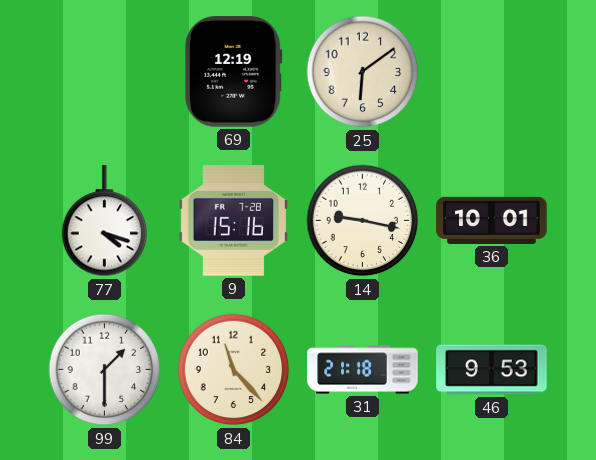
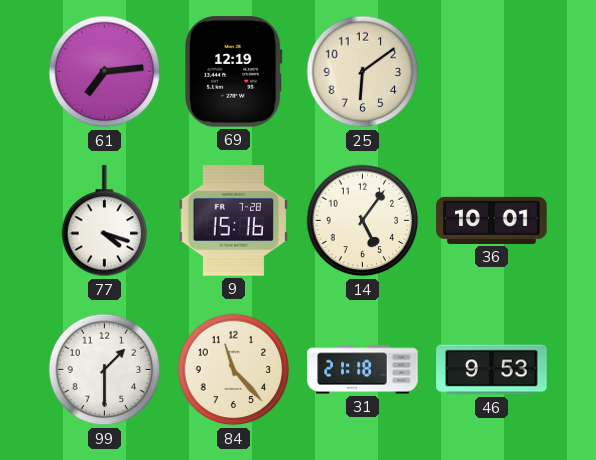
61: none -> 7:14 (105, 72)
14: 9:17 -> 5:06 (363, 221)
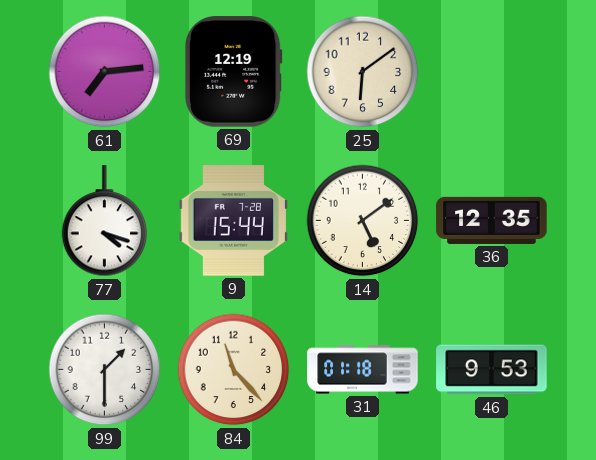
9: 15:16 -> 15:44 (233, 221)
14: 5:06 -> 5:09 (363, 221)
36: 10:01 -> 12:35 (492, 220)
31: 21:18 -> 01:18 (363, 370)
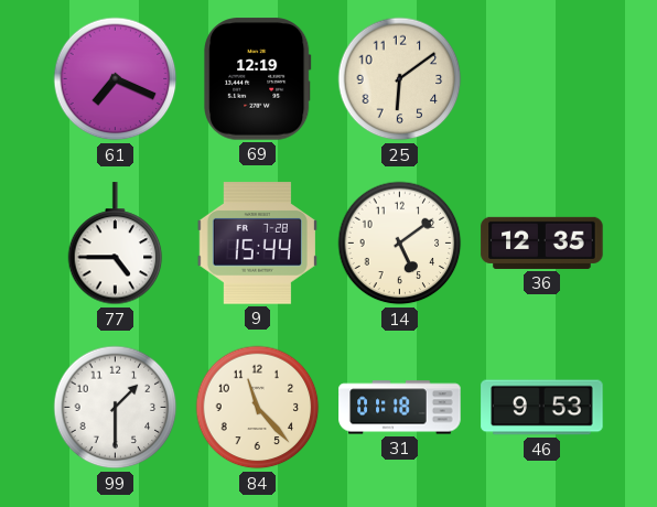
61: 7:14 -> 7:19 (116, 79)
77: 4:18 -> 4:45 (116, 244)
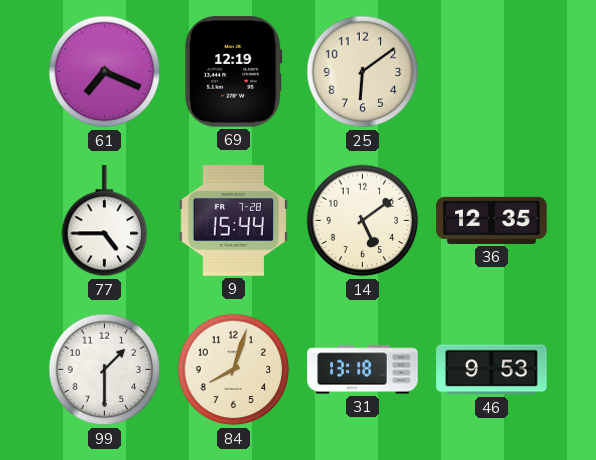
84: 11:23 -> 8:03 (234, 370)
31: 01:18 -> 13:18 (363, 370)
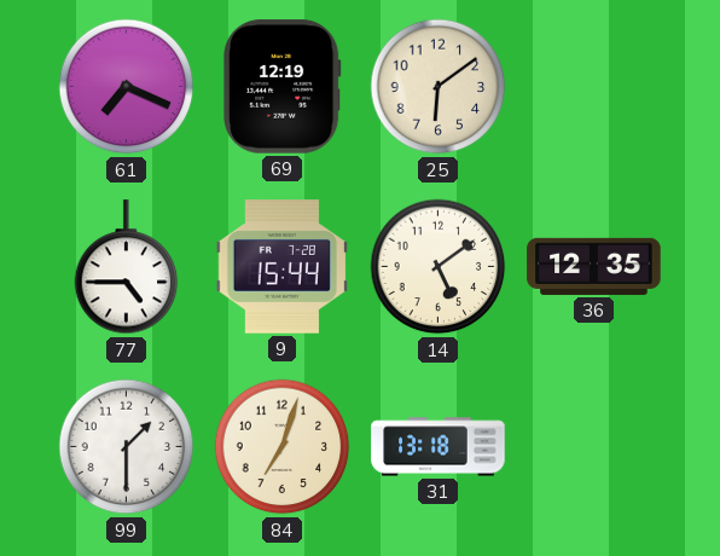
84: 8:03 -> 7:03 (283, 447)
46: 9:53 -> none (492, 370)
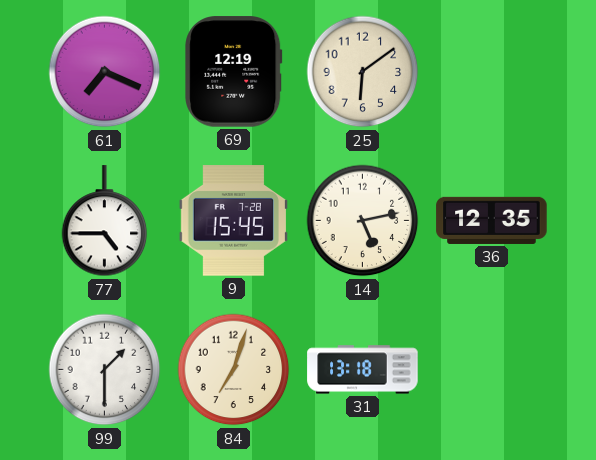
9: 15:44 -> 15:45 (233, 221)
14: 5:09 -> 5:13 (363, 221)
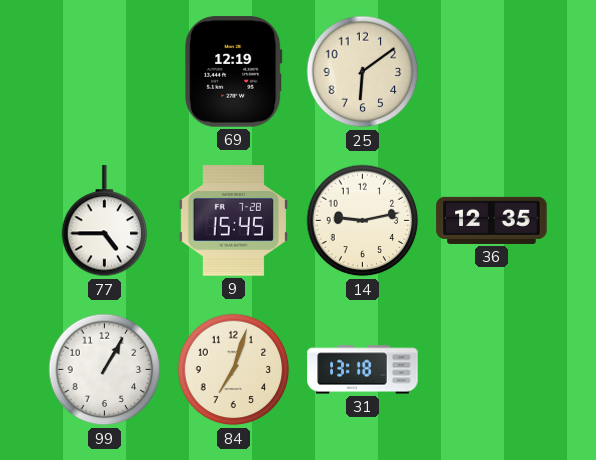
61: 7:19 -> none (105, 72)
14: 5:13 -> 9:13 (363, 221)
99: 1:30 -> 1:05 (105, 370)
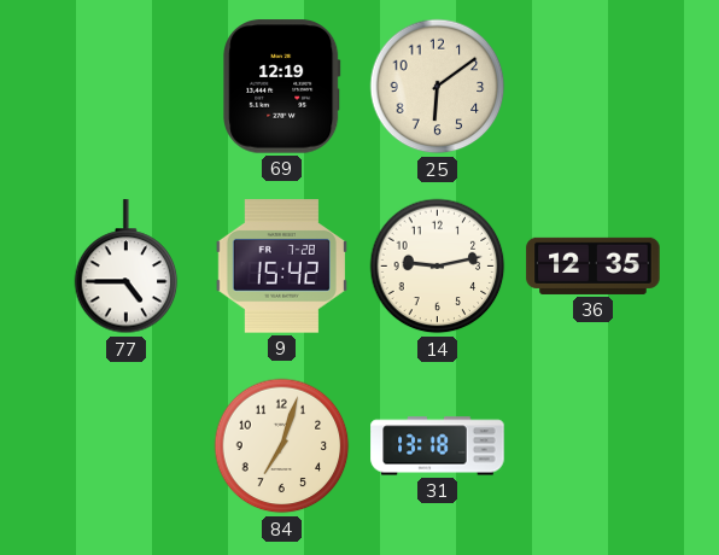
9: 15:45 -> 15:42 (281, 267)
99: 1:05 -> none (105, 370)
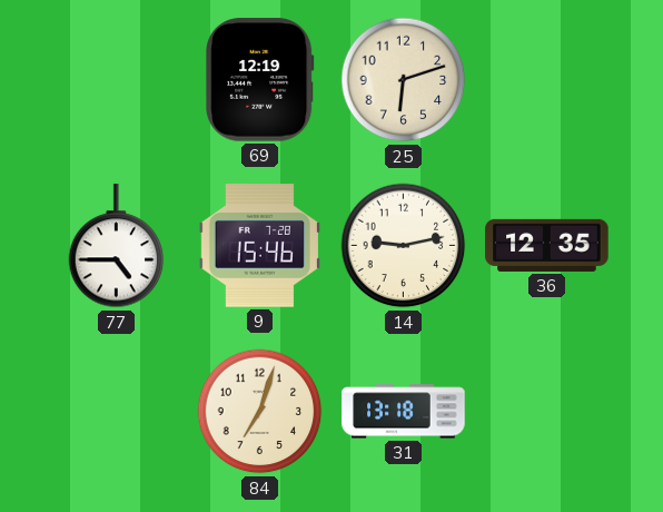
25: 6:09 -> 6:12 (404, 80)
9: 15:42 -> 15:46 (259, 246)
